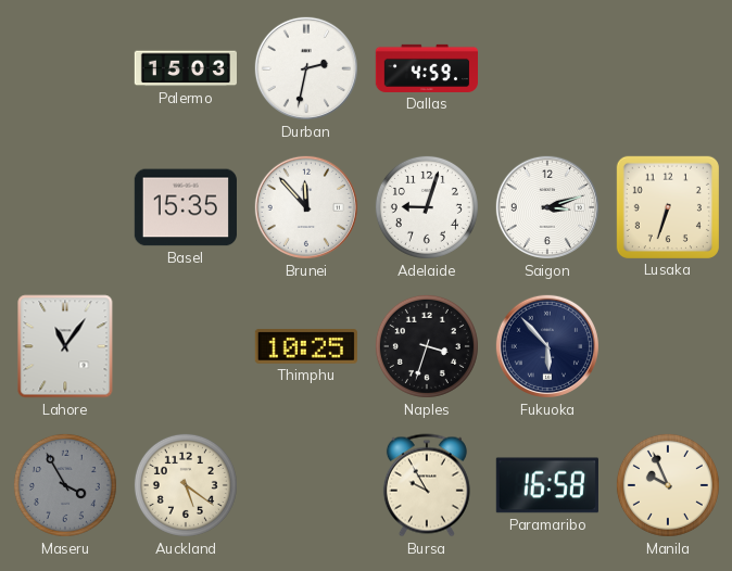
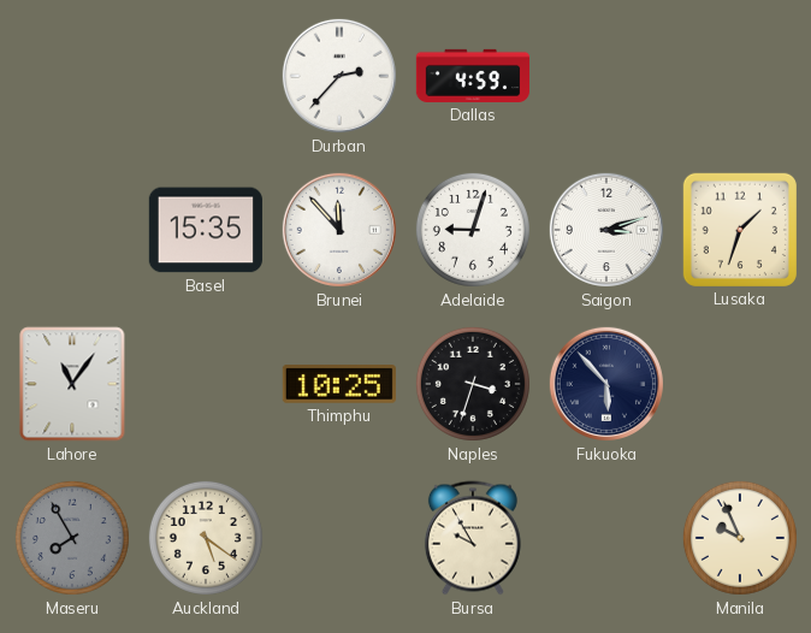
Palermo: 15:03 -> none (185, 68)
Durban: 2:32 -> 2:37 (339, 76)
Lusaka: 6:33 -> 1:33 (740, 230)
Maseru: 3:55 -> 7:55 (72, 538)
Paramaribo: 16:58 -> none (547, 485)
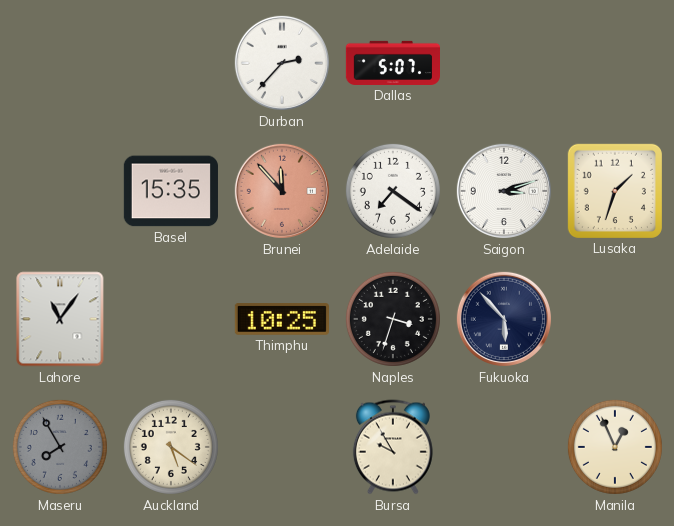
Dallas: 4:59 -> 5:07 (392, 63)
Brunei dial: white -> salmon (282, 191)
Adelaide: 9:03 -> 7:21 (393, 191)
Manila: 9:56 -> 12:56 (615, 447)
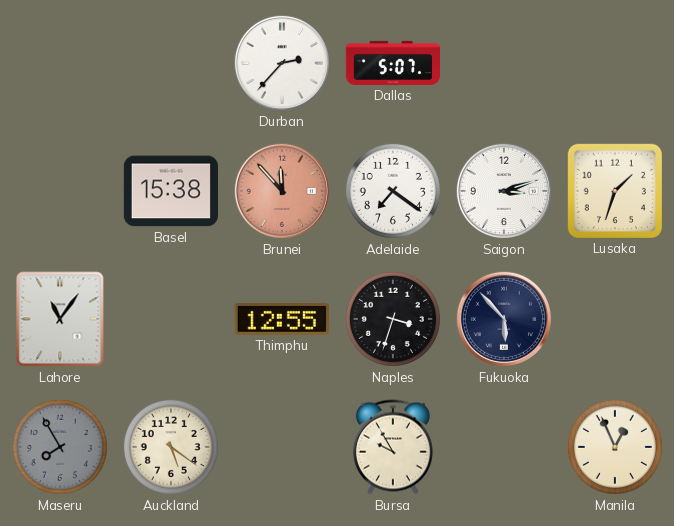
Basel: 15:35 -> 15:38 (171, 191)
Thimphu: 10:25 -> 12:55 (282, 319)
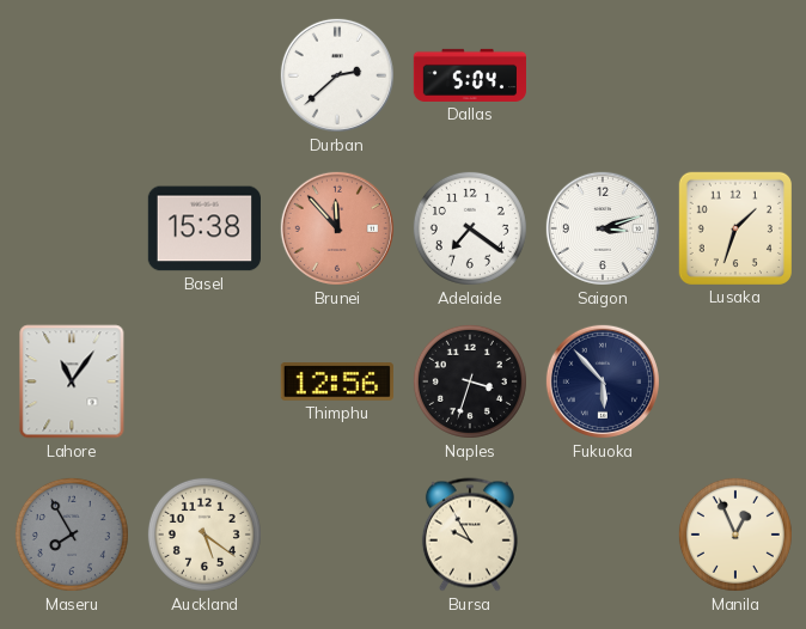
Durban: 2:37 -> 2:38 (337, 75)
Dallas: 5:07 -> 5:04 (469, 75)
Thimphu: 12:55 -> 12:56 (337, 381)
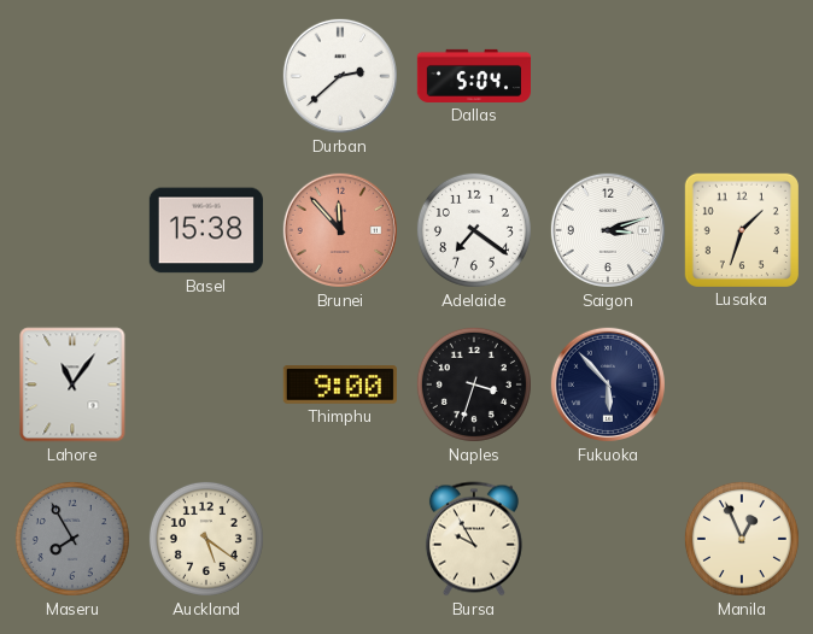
Thimphu: 12:56 -> 9:00 (340, 384)
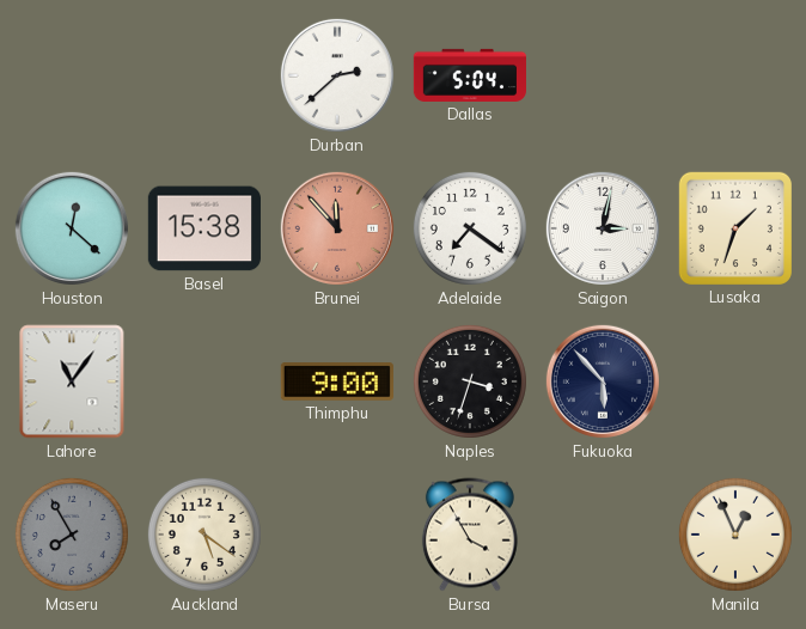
Houston: none -> 12:22 (72, 228)
Saigon: 3:12 -> 3:02 (603, 228)
Bursa: 9:55 -> 3:55 (470, 535)
